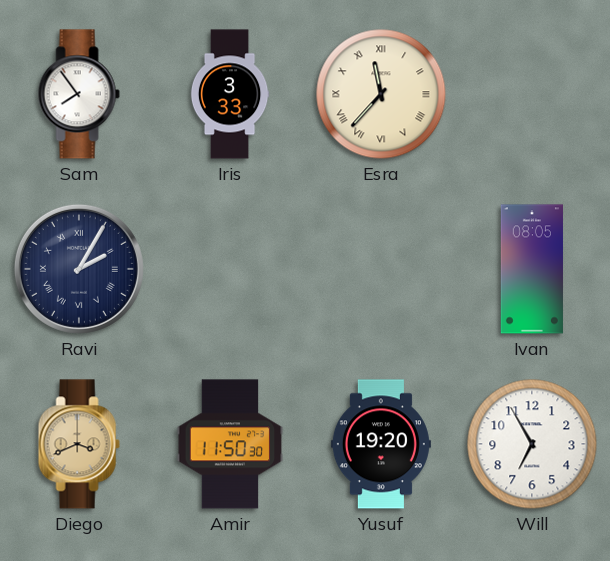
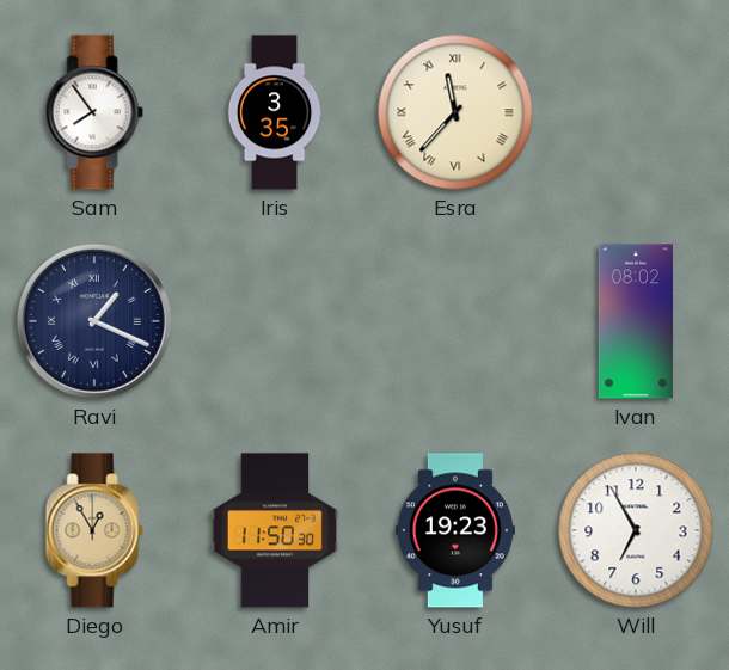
Iris: 3:33 -> 3:35 (275, 112)
Ravi: 2:05 -> 1:19 (94, 321)
Ivan: 08:05 -> 08:02 (636, 321)
Diego: 3:41 -> 12:55 (94, 530)
Yusuf: 19:20 -> 19:23 (455, 530)
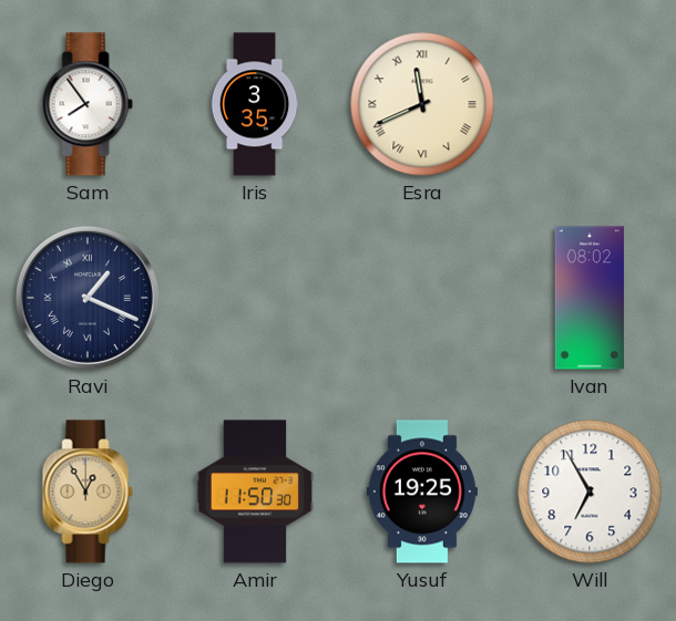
Esra: 11:37 -> 11:41 (422, 104)
Yusuf: 19:23 -> 19:25 (422, 491)
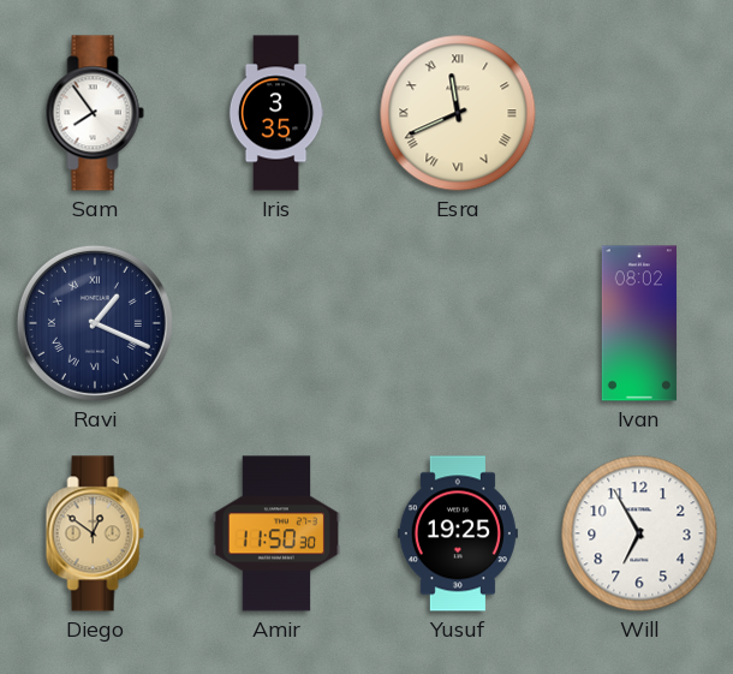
Diego: 12:55 -> 12:51 (95, 533)
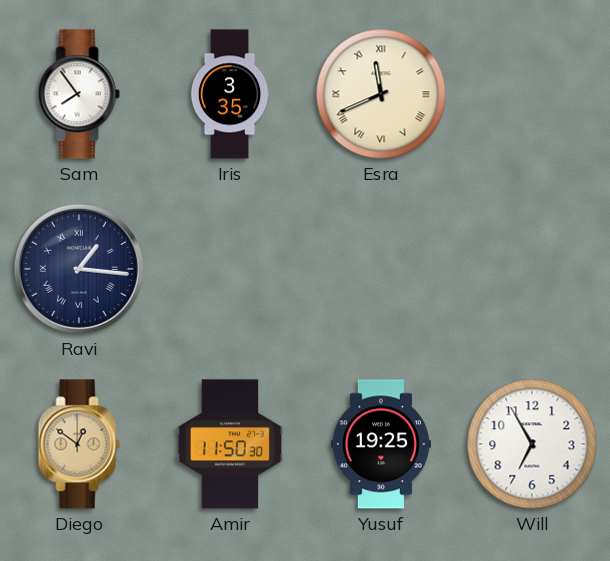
Ravi: 1:19 -> 1:16 (79, 269)
Ivan: 08:02 -> none (639, 323)
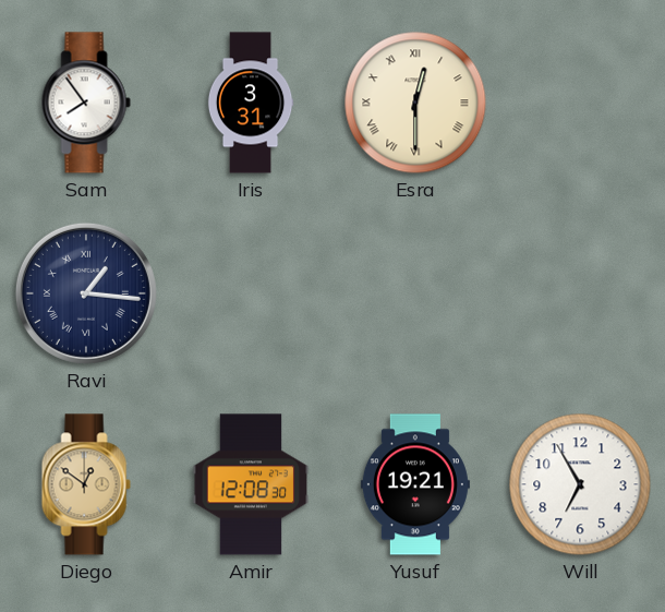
Iris: 3:35 -> 3:31 (251, 103)
Esra: 11:41 -> 12:30 (415, 103)
Amir: 11:50 -> 12:08 (251, 484)
Yusuf: 19:25 -> 19:21 (415, 484)
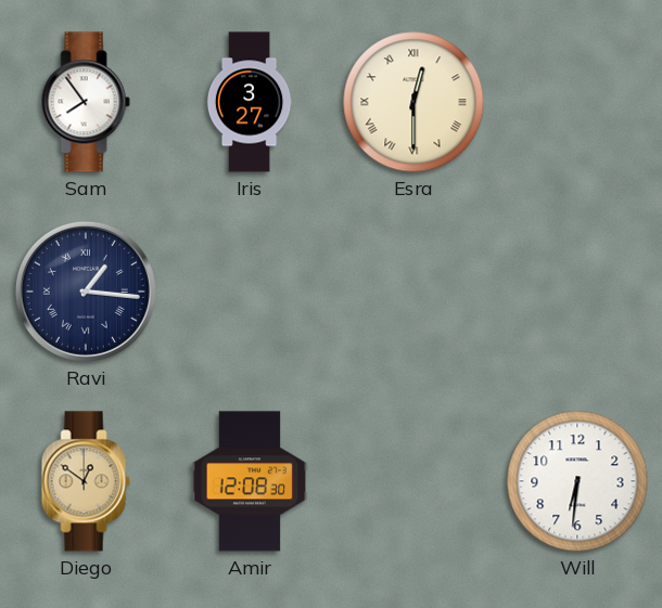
Iris: 3:31 -> 3:27 (250, 102)
Yusuf: 19:21 -> none (415, 484)
Will: 6:55 -> 6:31 (577, 481)
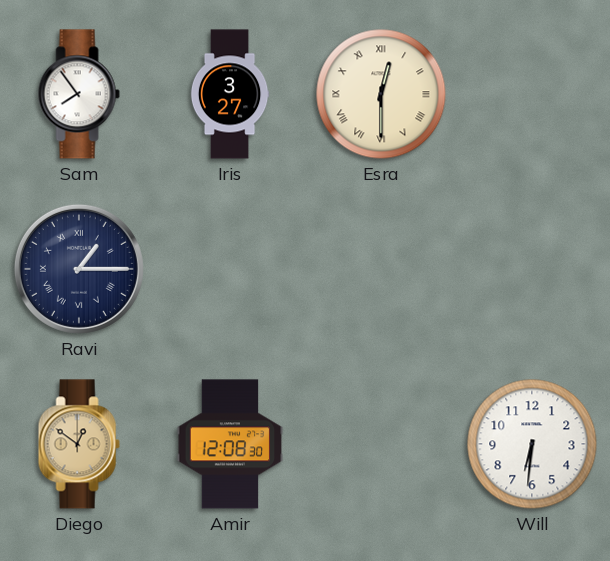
Ravi: 1:16 -> 1:15 (79, 269)
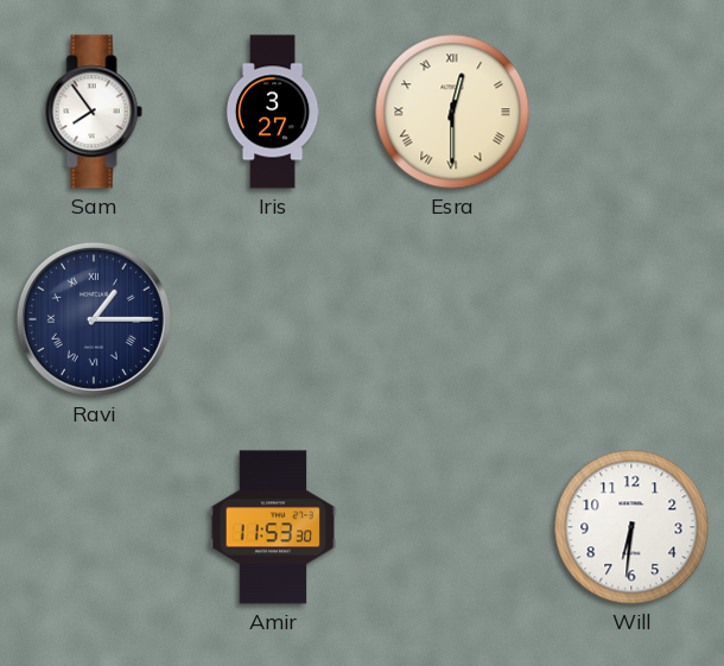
Diego: 12:51 -> none (79, 444)
Amir: 12:08 -> 11:53 (273, 527)
